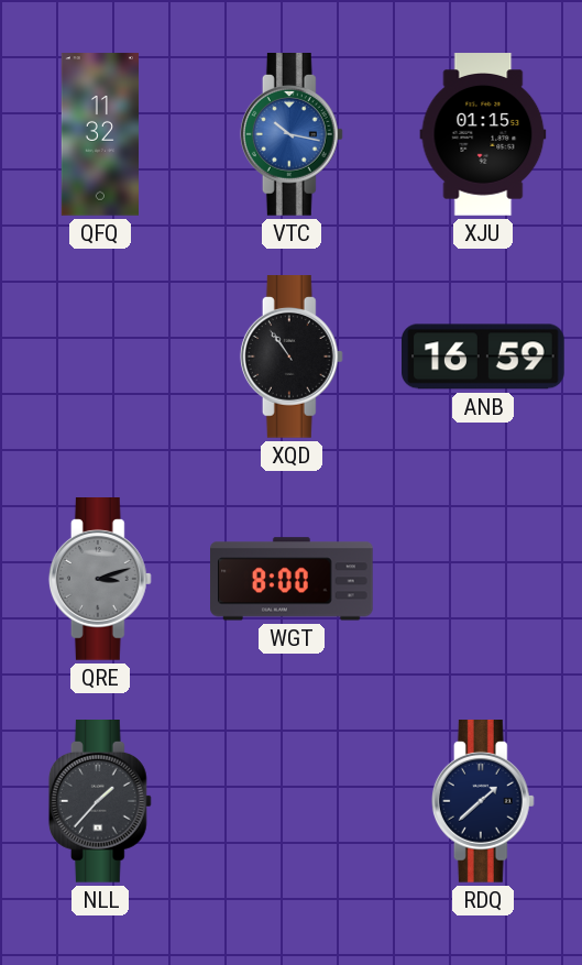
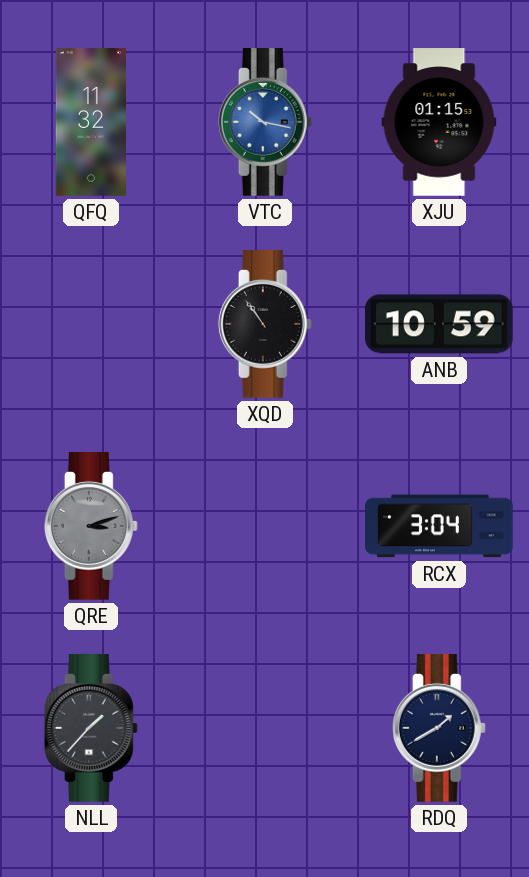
ANB: 16:59 -> 10:59 (440, 324)
WGT: 8:00 -> none (293, 579)
RCX: none -> 3:04 (439, 526)
RDQ: 1:38 -> 1:40 (439, 729)
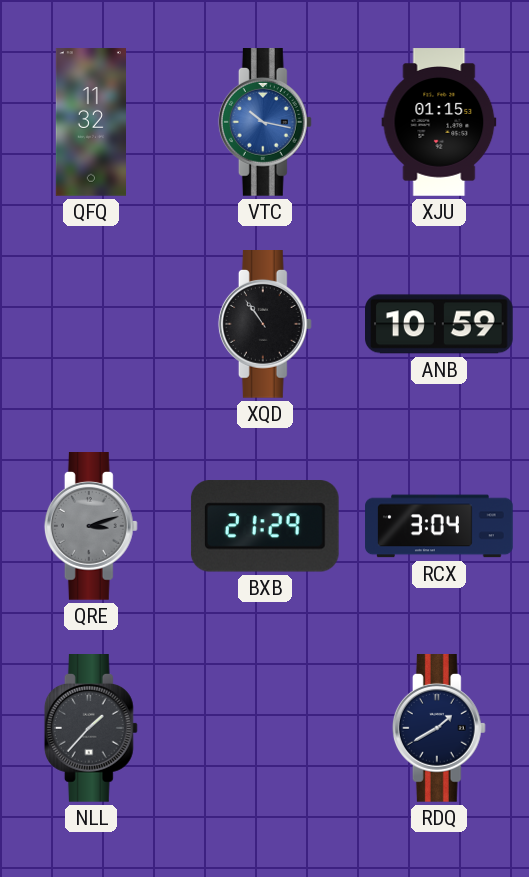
BXB: none -> 21:29 (265, 526)
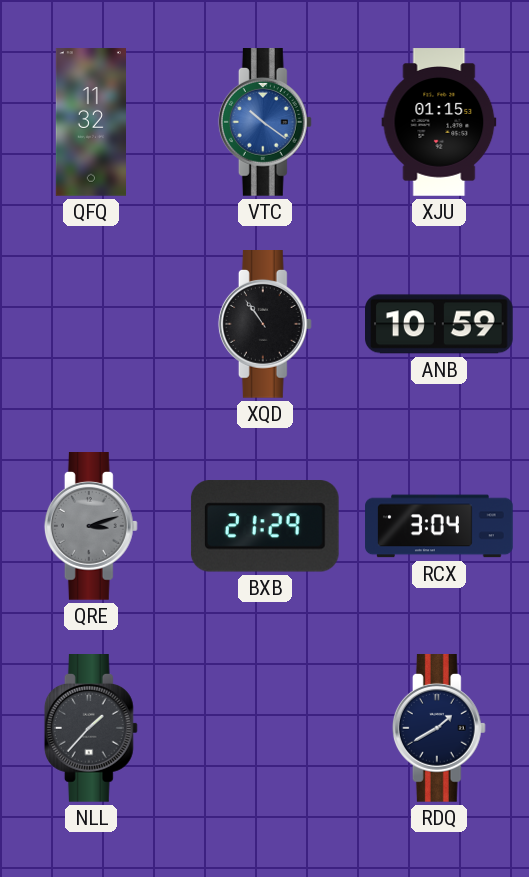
VTC: 10:17 -> 10:21 (265, 123)
